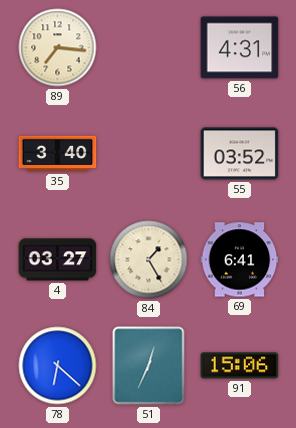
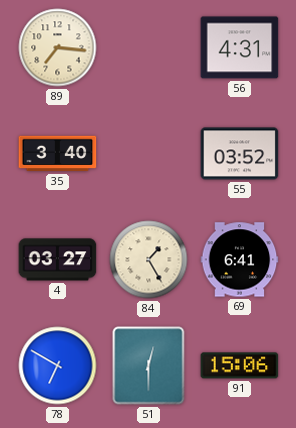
78: 6:22 -> 6:50 (58, 366)
51: 12:34 -> 12:30 (149, 366)
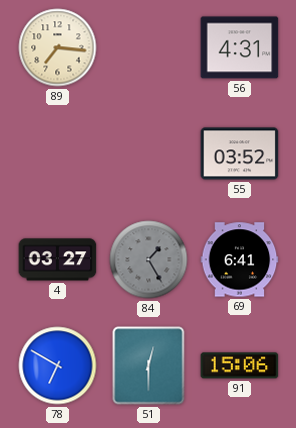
35: 3:40 -> none (58, 154)
84 dial: cream -> grey (149, 260)
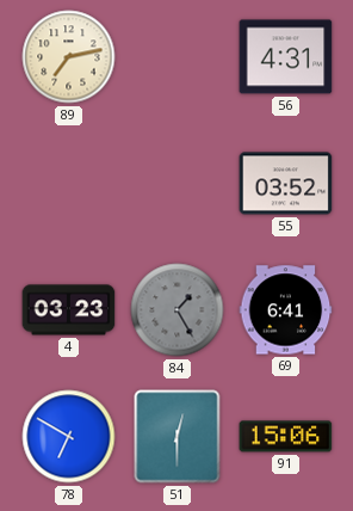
89: 7:16 -> 7:13 (69, 57)
4: 03:27 -> 03:23 (69, 310)
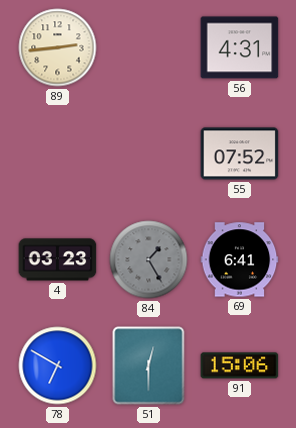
89: 7:13 -> 2:44 (58, 48)
55: 03:52 -> 07:52 (240, 154)
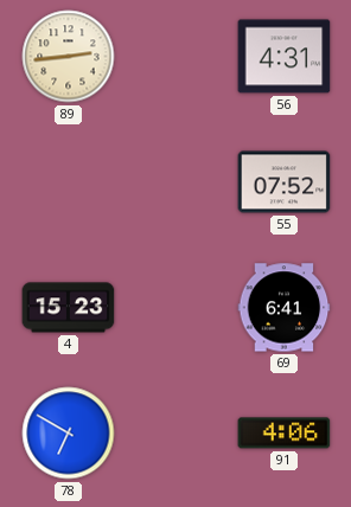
4: 03:23 -> 15:23 (69, 308)
84: 1:25 -> none (149, 260)
51: 12:30 -> none (149, 366)
91: 15:06 -> 4:06 (285, 434)
